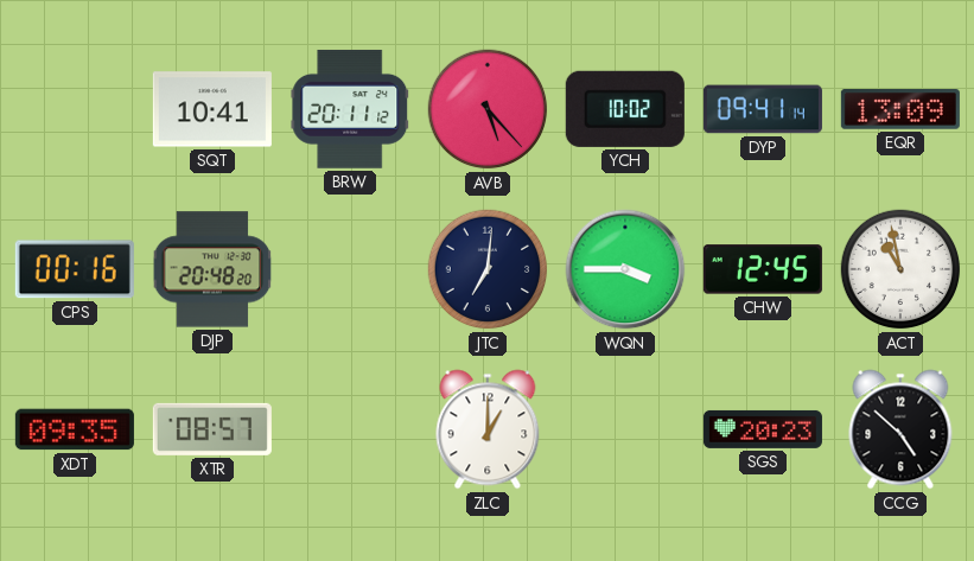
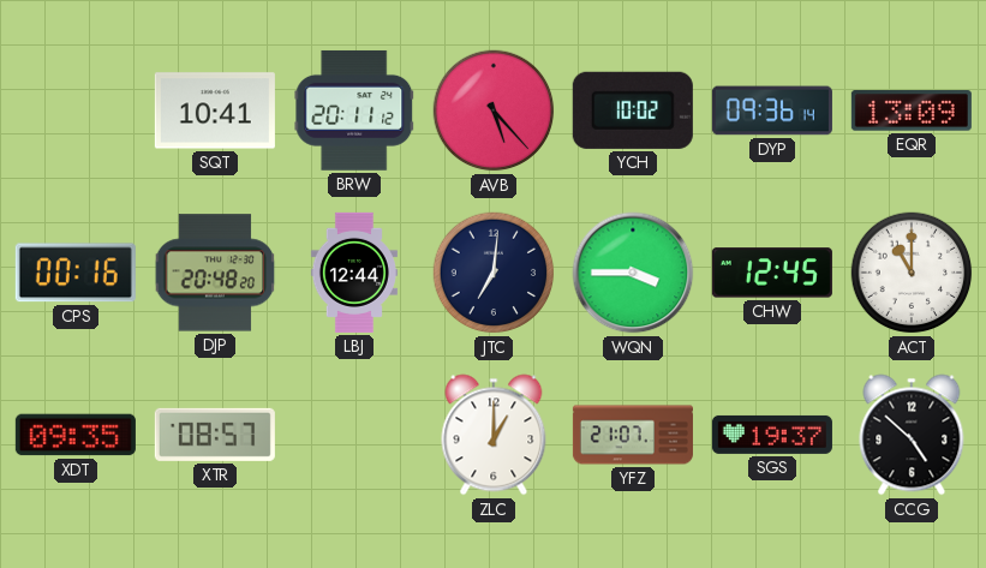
DYP: 09:41 -> 09:36 (772, 110)
LBJ: none -> 12:44 (354, 273)
ACT: 10:58 -> 11:00 (912, 273)
YFZ: none -> 21:07 (633, 435)
SGS: 20:23 -> 19:37 (772, 435)
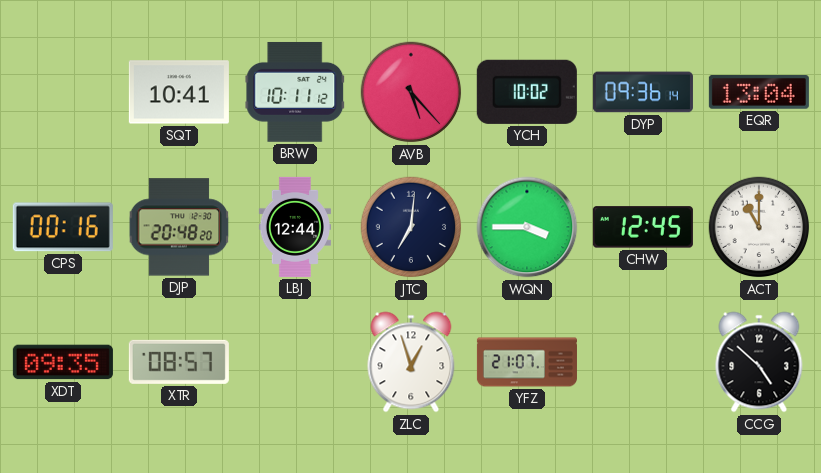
BRW: 20:11 -> 10:11 (295, 92)
EQR: 13:09 -> 13:04 (759, 93)
ZLC: 1:00 -> 12:57 (411, 362)
SGS: 19:37 -> none (772, 435)
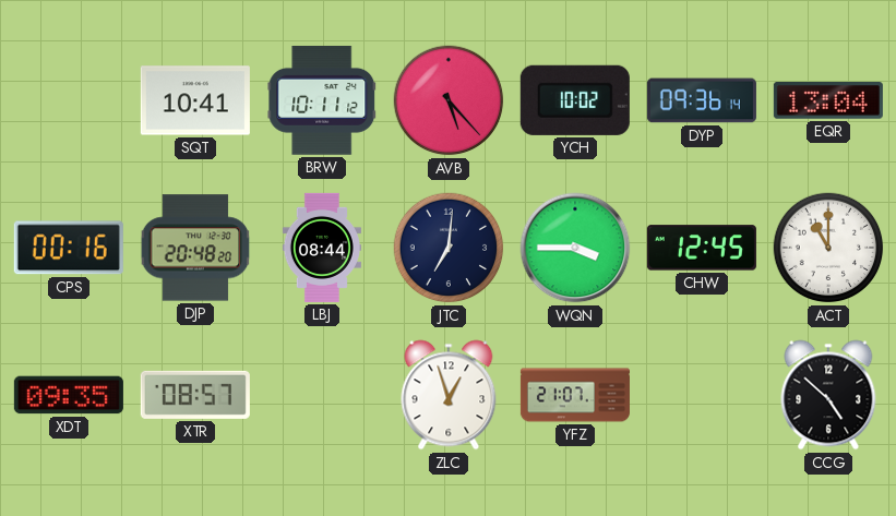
LBJ: 12:44 -> 08:44 (322, 248)
